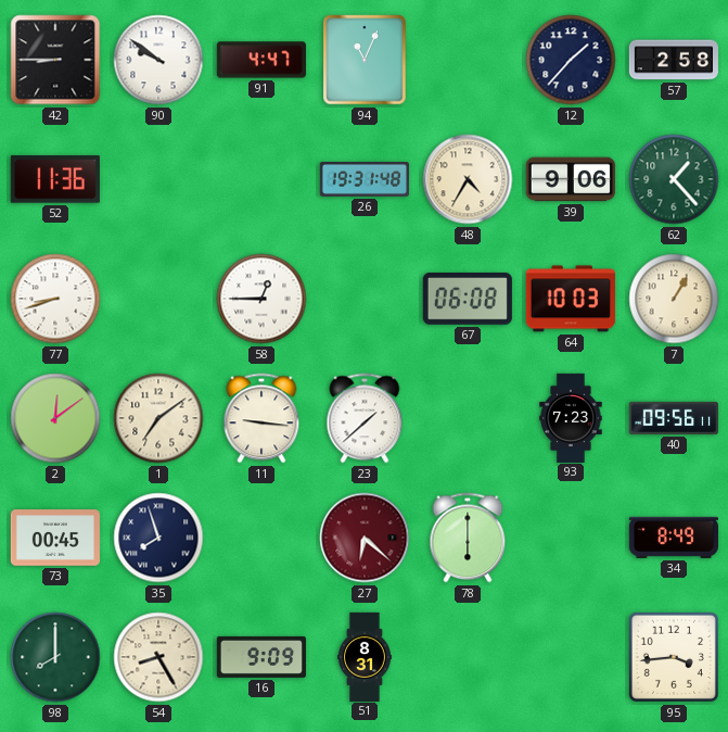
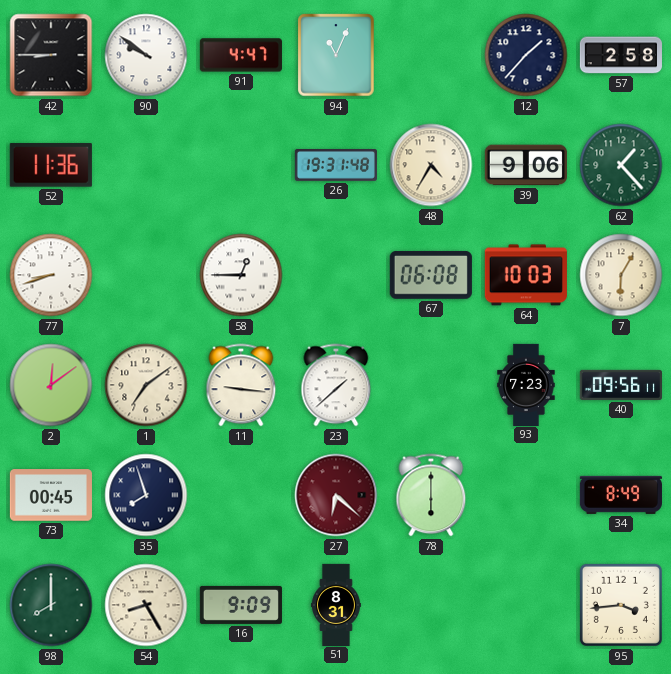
7: 1:05 -> 6:05 (621, 275)
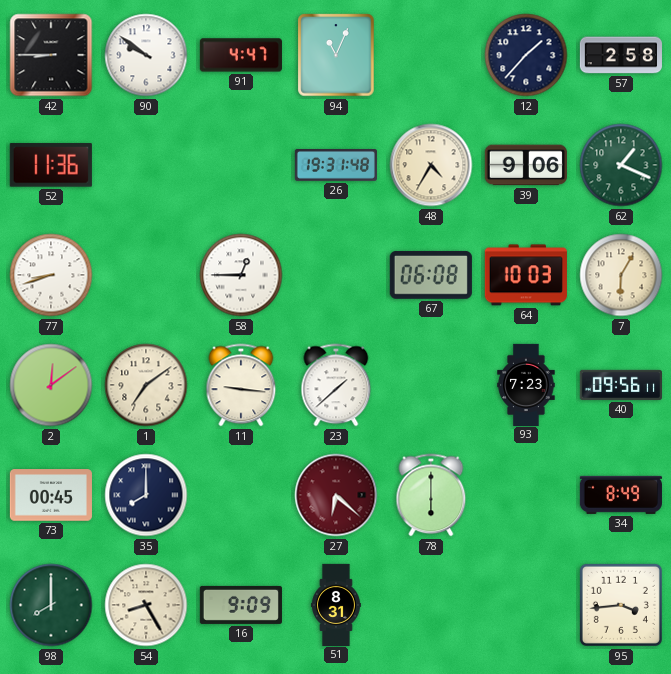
62: 1:23 -> 1:19 (621, 165)
35: 7:57 -> 8:00 (146, 495)
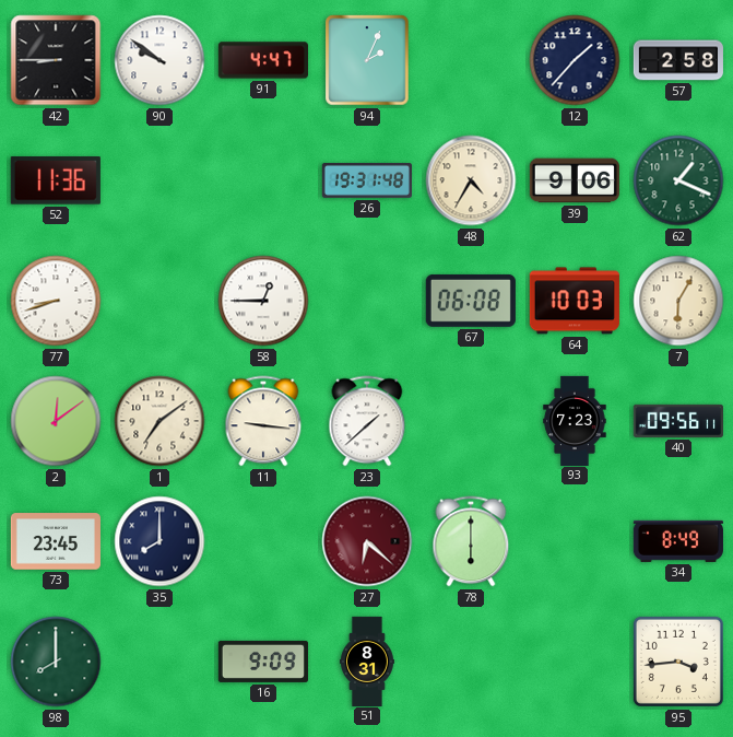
94: 11:04 -> 2:04 (367, 60)
73: 00:45 -> 23:45 (56, 541)
54: 8:25 -> none (146, 605)
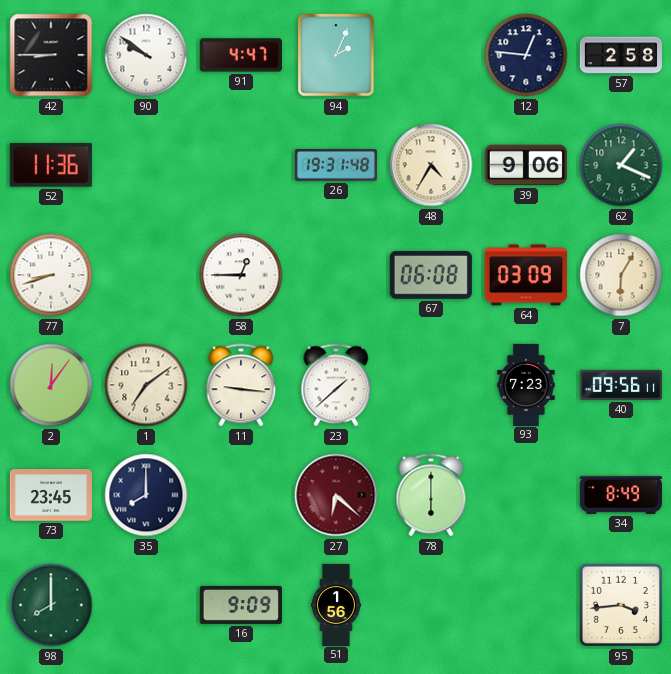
12: 1:37 -> 12:46 (526, 55)
64: 10:03 -> 03:09 (526, 275)
2: 12:09 -> 12:06 (51, 385)
51: 8:31 -> 1:56 (337, 604)
